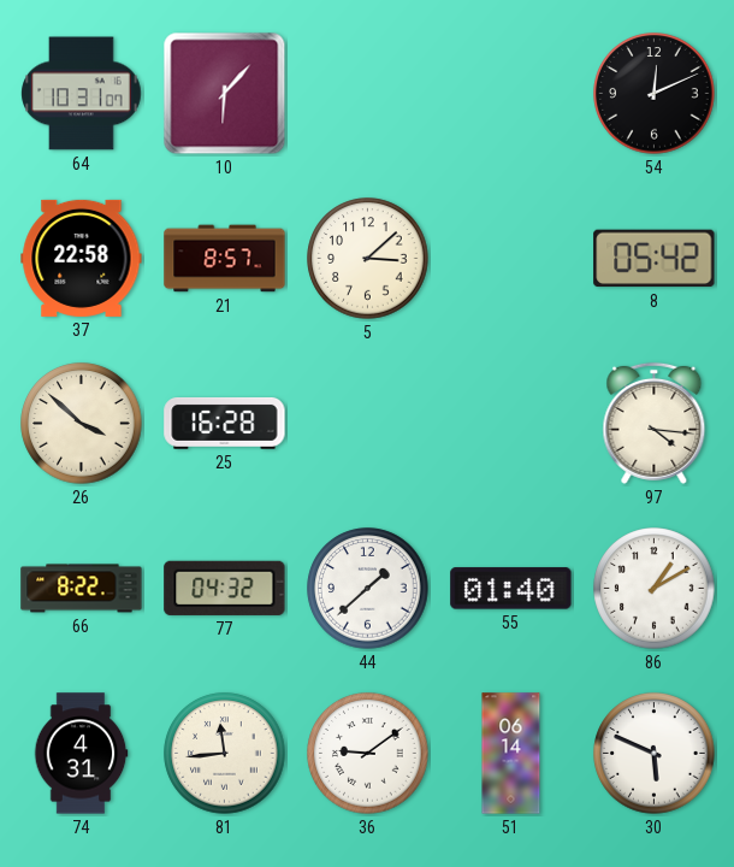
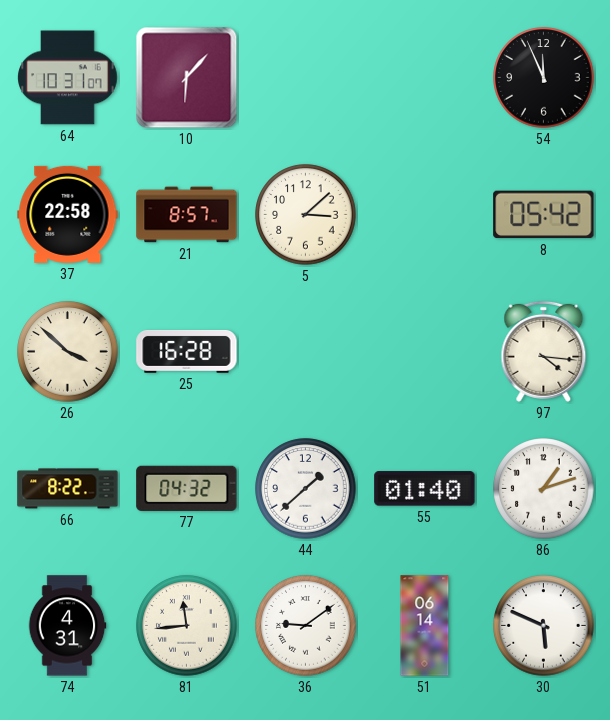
54: 12:11 -> 11:56 (544, 78)
86: 1:10 -> 1:12 (544, 489)
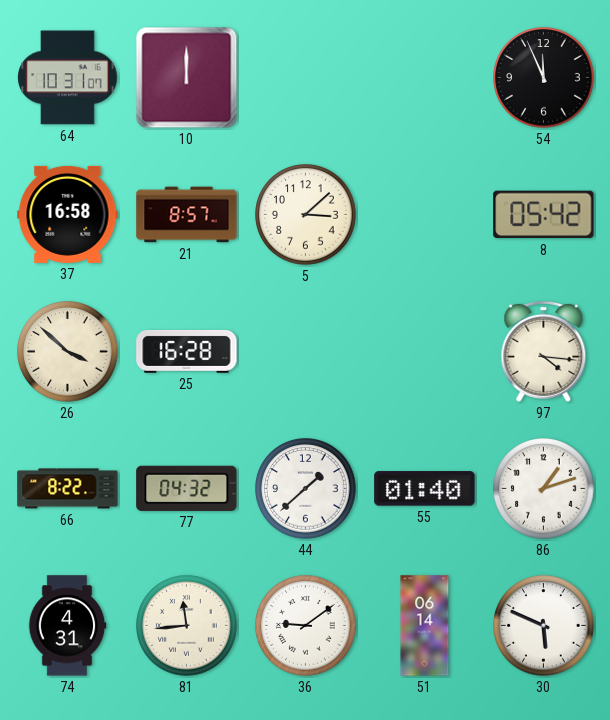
10: 6:07 -> 12:00 (187, 78)
37: 22:58 -> 16:58 (68, 214)
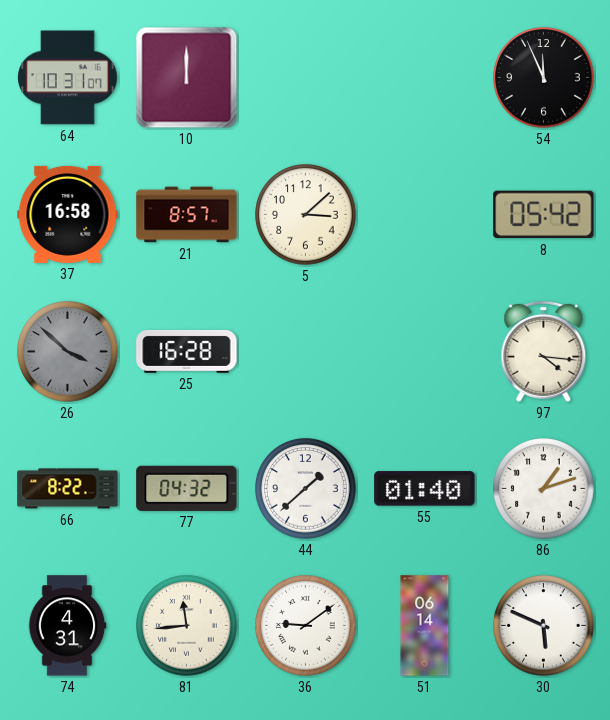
26 dial: cream -> grey (68, 352)
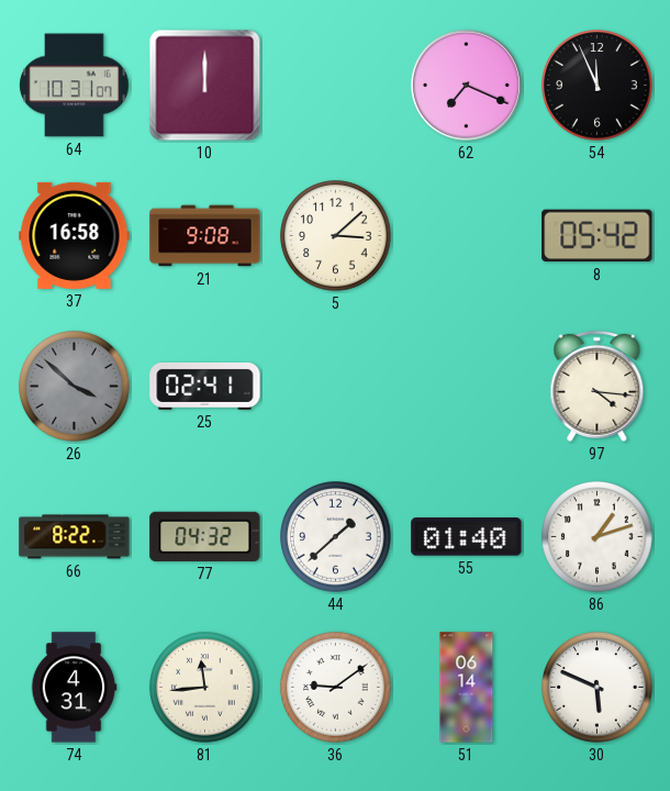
62: none -> 7:19 (466, 85)
21: 8:57 -> 9:08 (205, 236)
25: 16:28 -> 02:41 (205, 386)
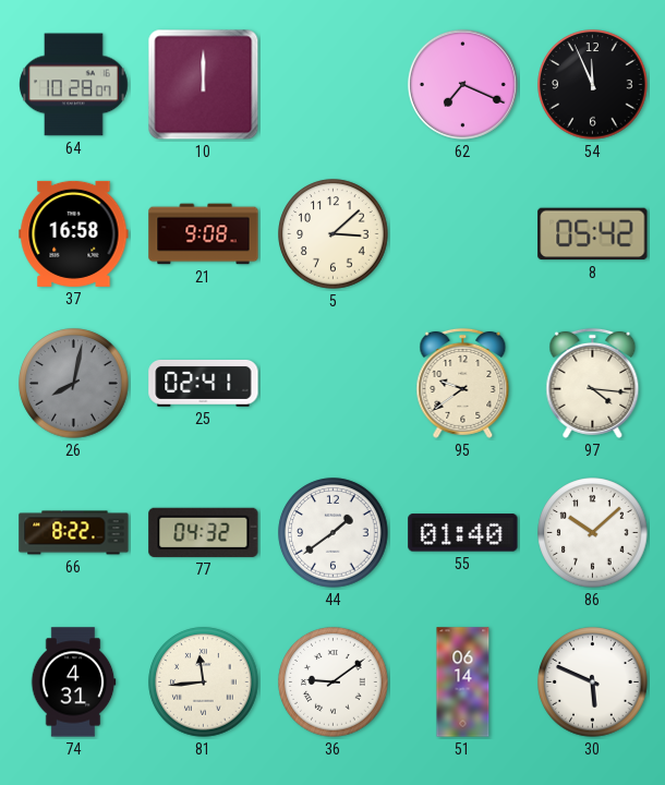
64: 10:31 -> 10:28 (74, 85)
26: 3:52 -> 8:02 (74, 384)
95: none -> 9:39 (463, 383)
44: 1:38 -> 1:39 (334, 533)
86: 1:12 -> 10:08 (593, 533)
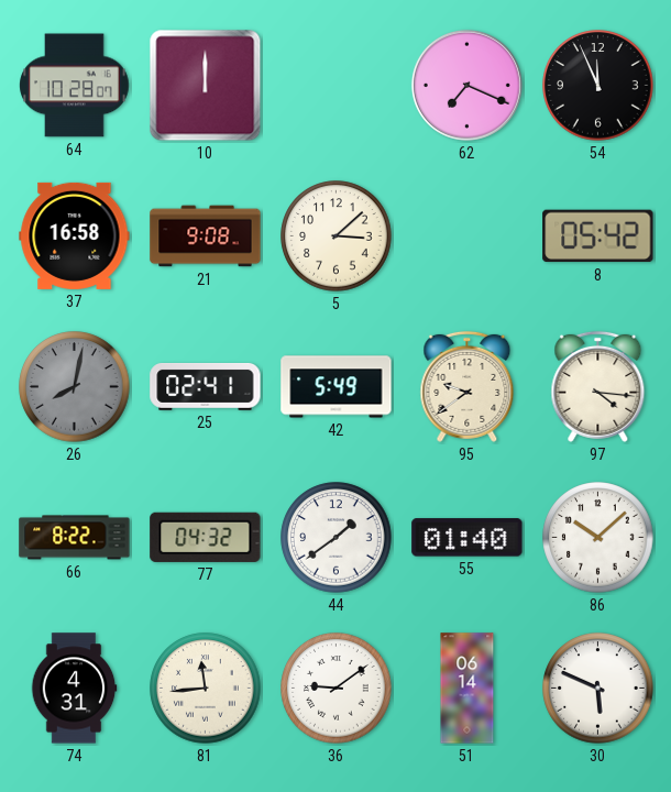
42: none -> 5:49 (337, 387)
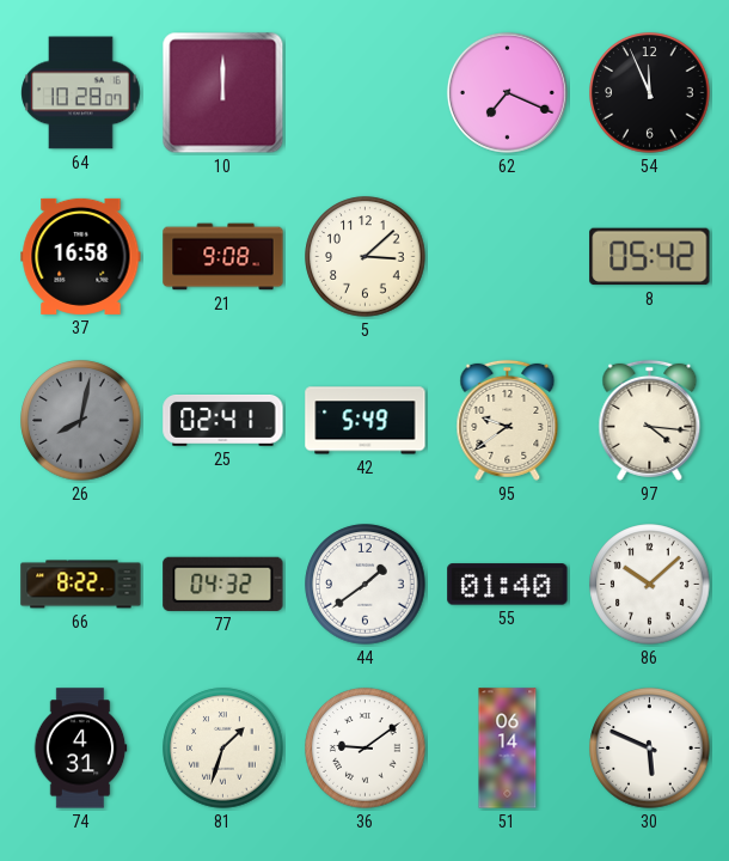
81: 11:44 -> 1:33 (223, 749)
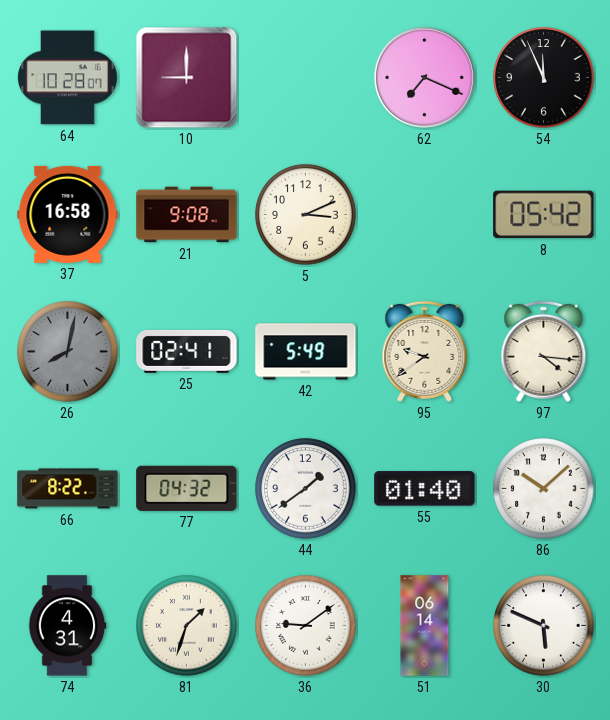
10: 12:00 -> 9:00 (187, 78)
5: 3:08 -> 3:11 (306, 215)
